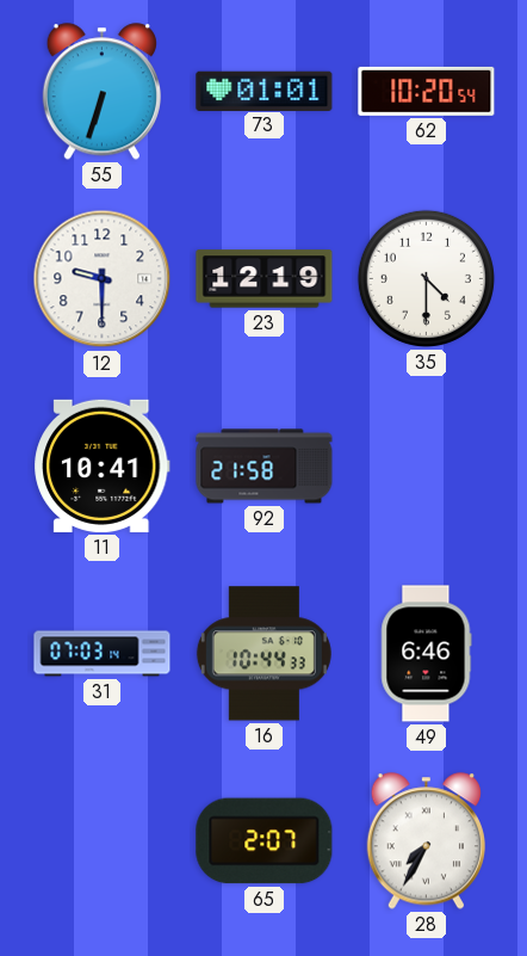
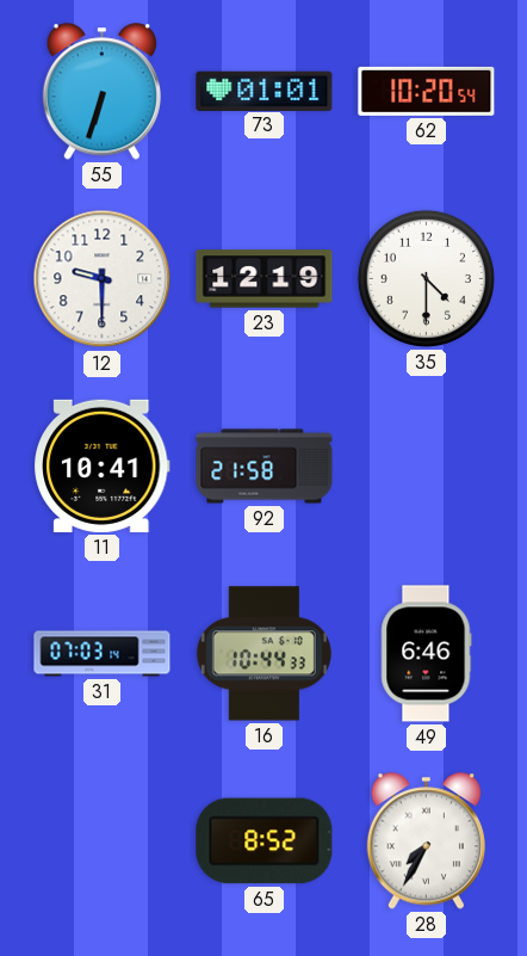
65: 2:07 -> 8:52 (265, 841)
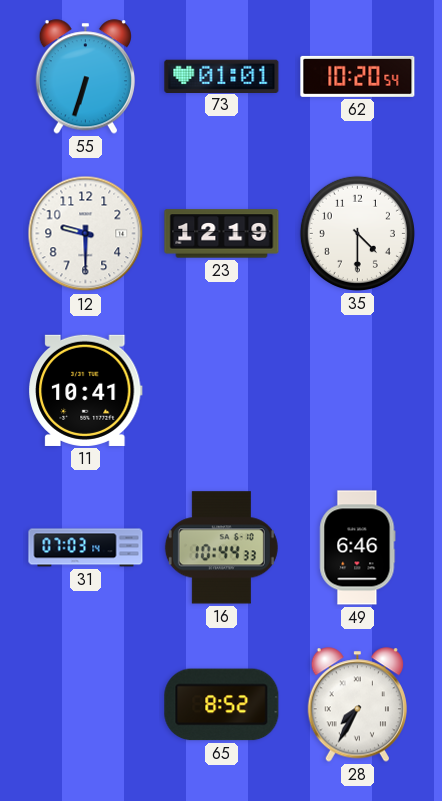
92: 21:58 -> none (265, 467)
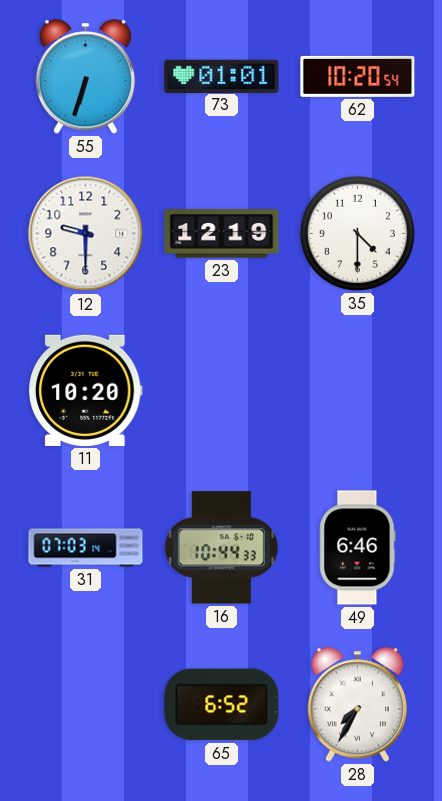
11: 10:41 -> 10:20 (86, 390)
65: 8:52 -> 6:52 (222, 705)
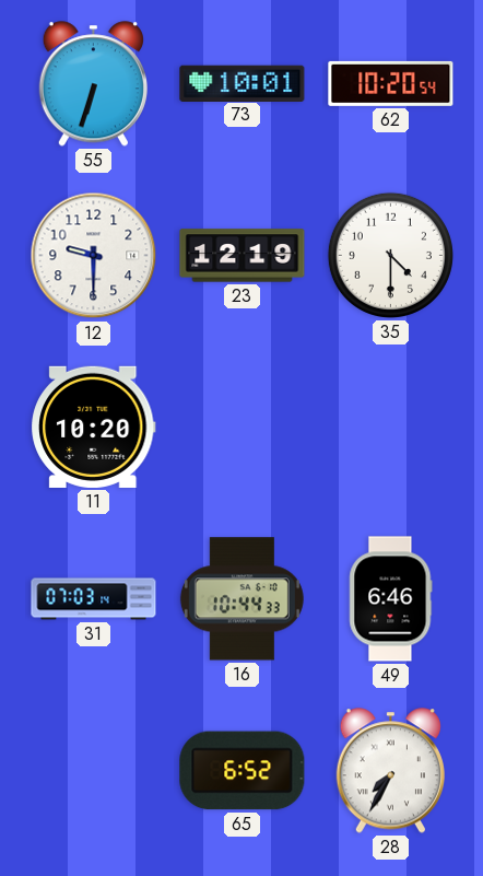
73: 01:01 -> 10:01 (243, 83)
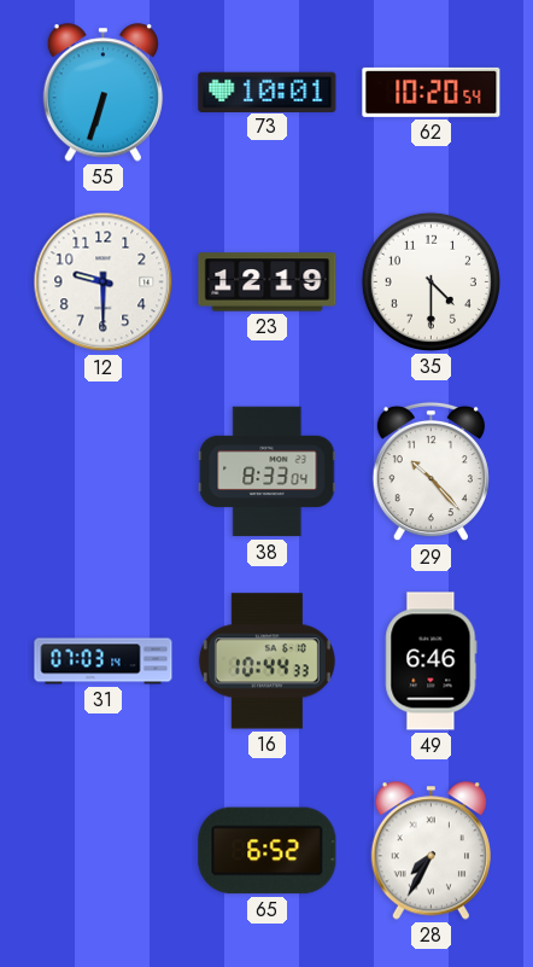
11: 10:20 -> none (94, 427)
38: none -> 8:33 (268, 472)
29: none -> 10:23 (430, 472)
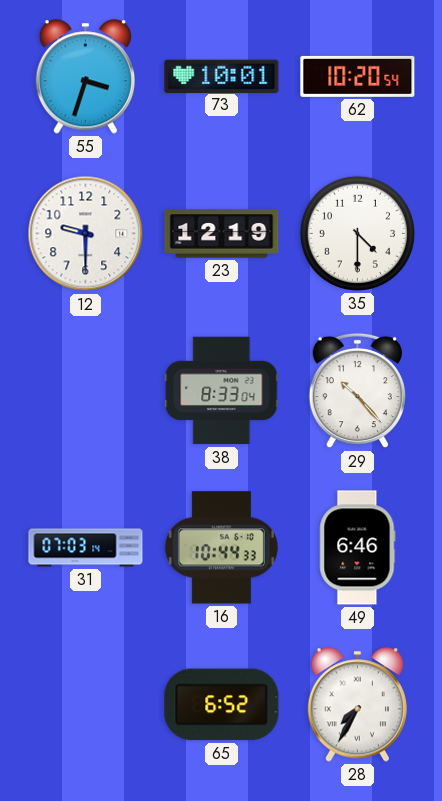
55: 6:33 -> 3:33 (85, 77)
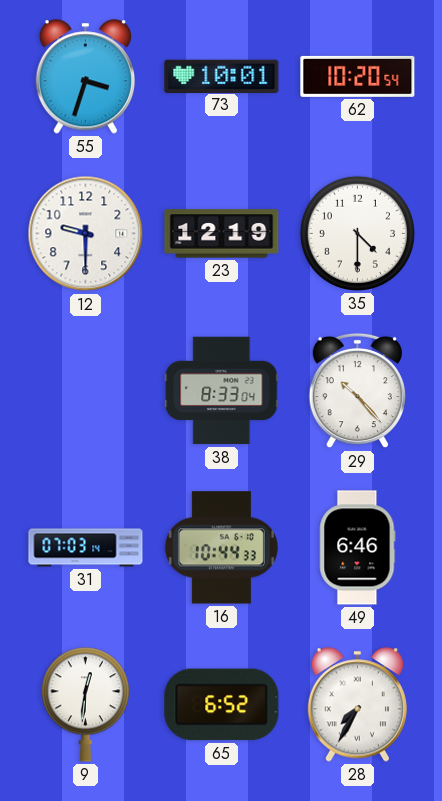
9: none -> 12:31 (85, 705)
